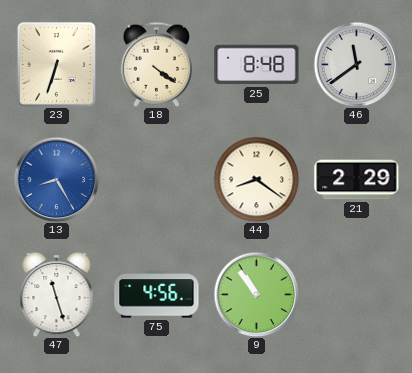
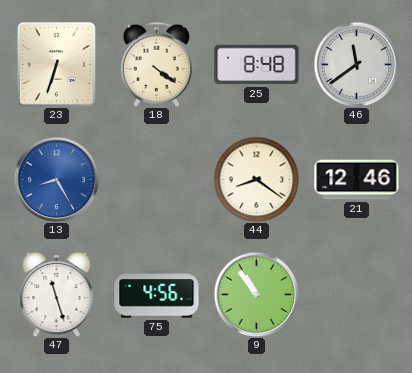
21: 2:29 -> 12:46 (357, 180)
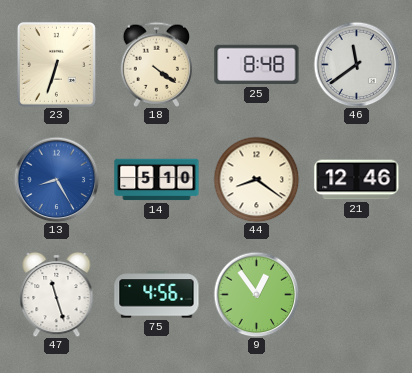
14: none -> 5:10 (157, 180)
9: 10:54 -> 12:54 (256, 294)
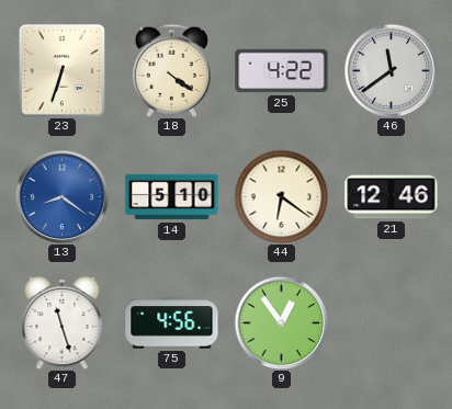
25: 8:48 -> 4:22 (282, 71)
13: 8:25 -> 8:21 (61, 196)
44: 8:21 -> 6:21 (281, 196)
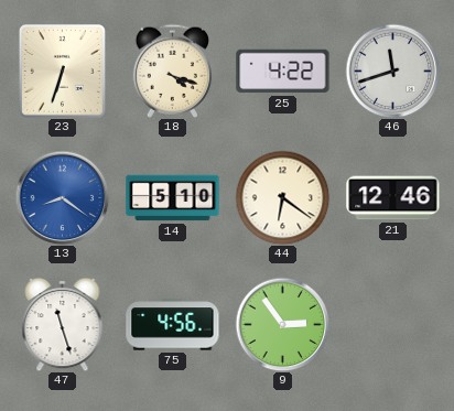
18: 4:21 -> 4:18 (173, 71)
46: 11:39 -> 11:42 (392, 71)
9: 12:54 -> 2:54 (282, 324)
